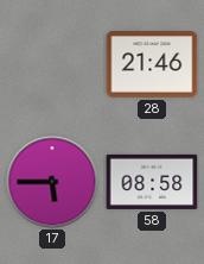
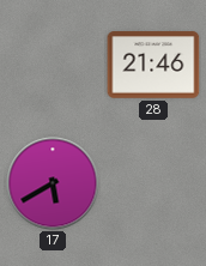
17: 5:45 -> 5:40 (53, 183)
58: 08:58 -> none (152, 182)
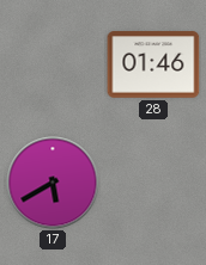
28: 21:46 -> 01:46 (153, 64)
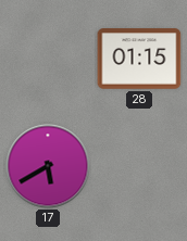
28: 01:46 -> 01:15 (139, 59)
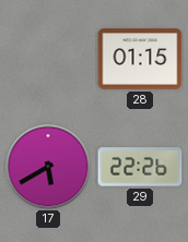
29: none -> 22:26 (140, 167)
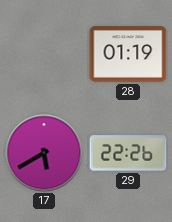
28: 01:15 -> 01:19 (128, 54)
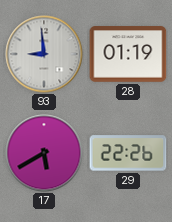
93: none -> 8:59 (44, 54)
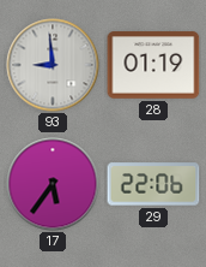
17: 5:40 -> 5:36 (53, 184)
29: 22:26 -> 22:06 (153, 184)
